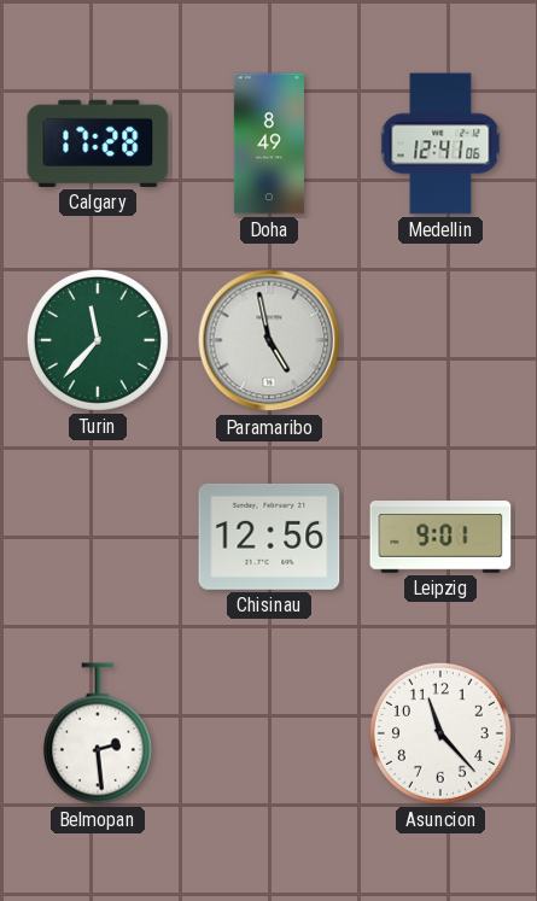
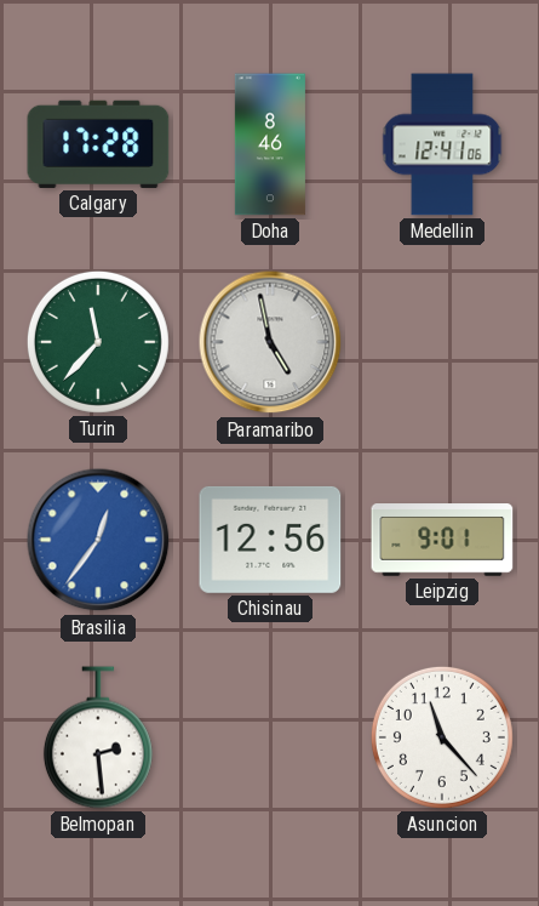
Doha: 8:49 -> 8:46 (270, 144)
Brasilia: none -> 12:36 (98, 540)
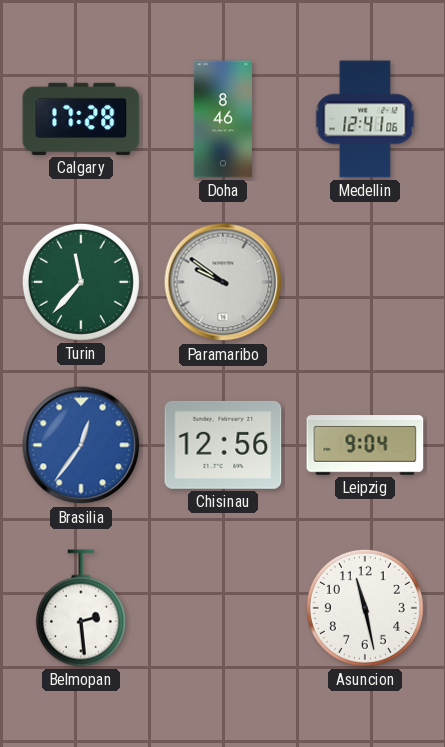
Paramaribo: 4:58 -> 9:51 (223, 282)
Leipzig: 9:01 -> 9:04 (365, 445)
Asuncion: 11:23 -> 11:28 (365, 608)
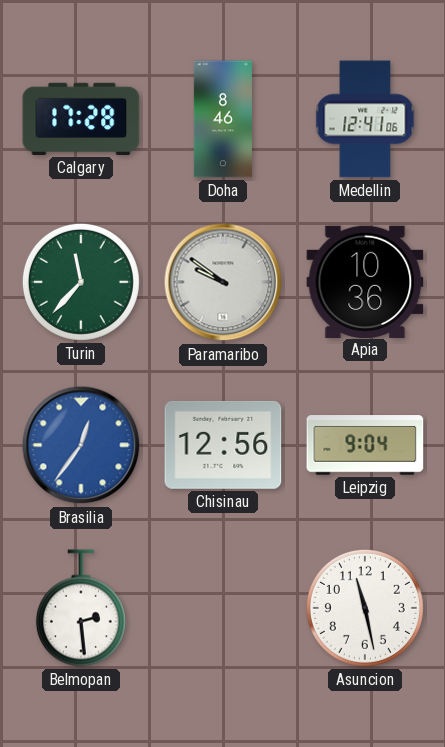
Apia: none -> 10:36 (365, 281)
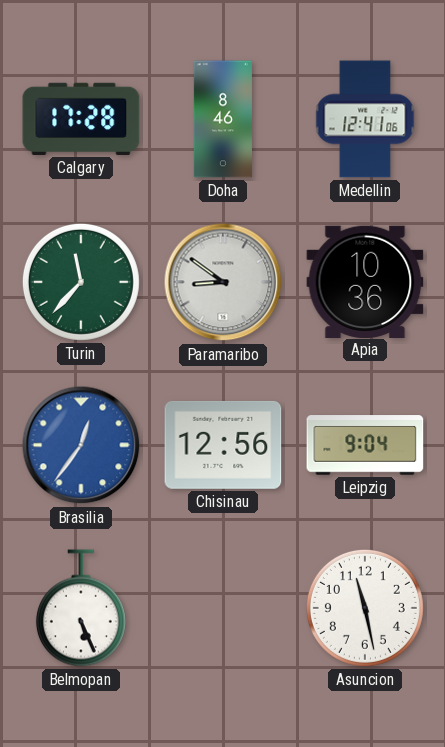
Paramaribo: 9:51 -> 8:51 (223, 282)
Belmopan: 2:29 -> 5:26 (81, 608)
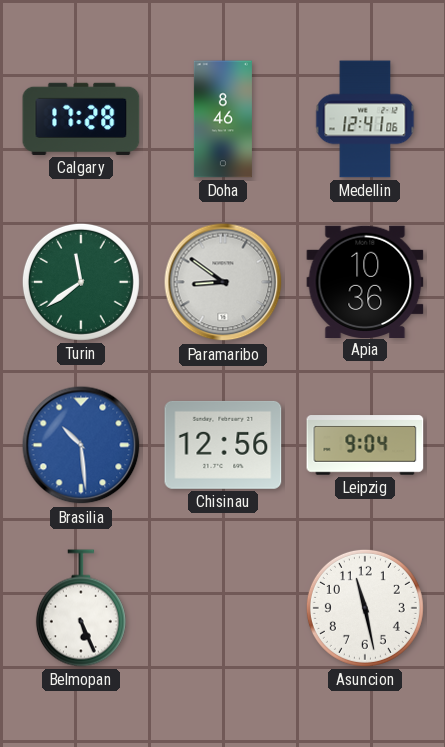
Turin: 11:37 -> 11:39 (81, 282)
Brasilia: 12:36 -> 10:29 (81, 445)
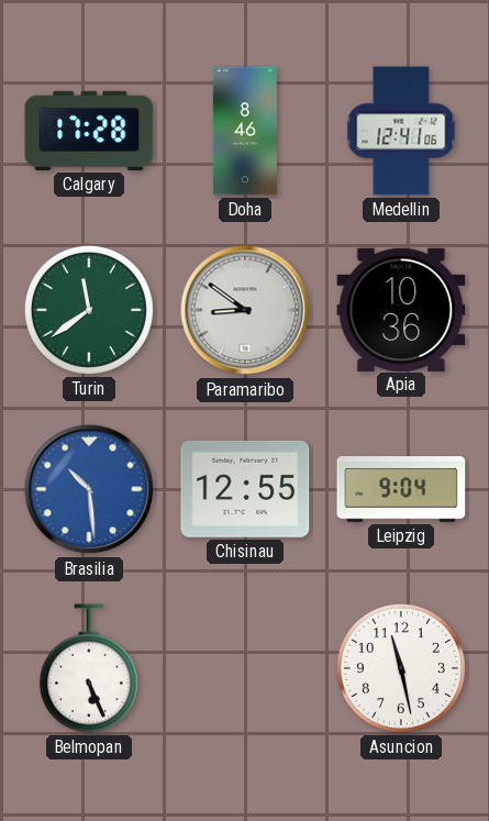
Chisinau: 12:56 -> 12:55 (245, 489)
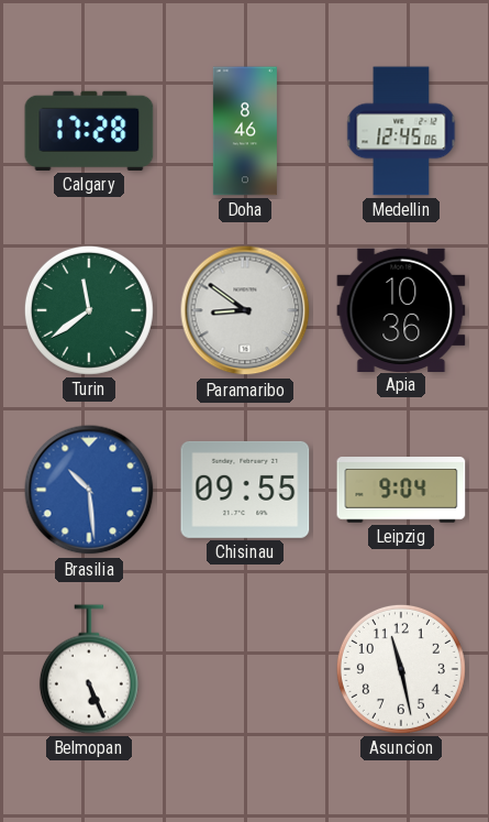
Medellin: 12:41 -> 12:45 (401, 131)
Chisinau: 12:55 -> 09:55 (245, 490)
